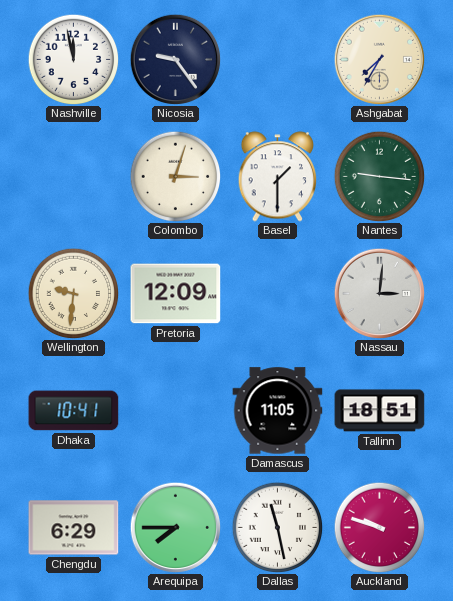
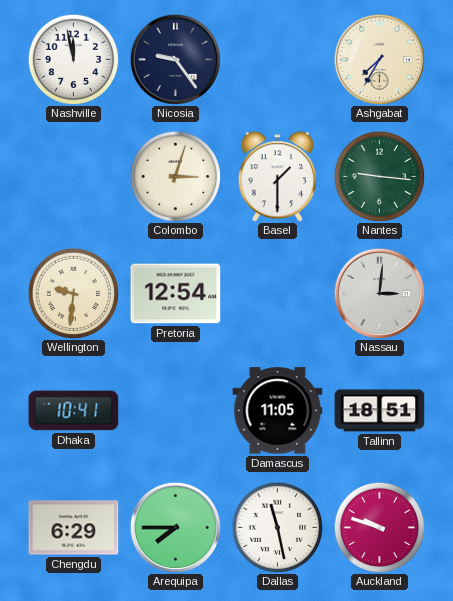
Pretoria: 12:09 -> 12:54 (176, 294)
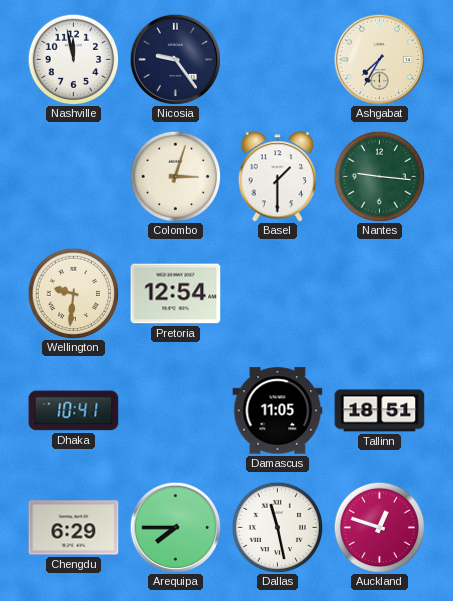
Nassau: 3:01 -> none (379, 293)
Auckland: 9:48 -> 12:48 (379, 527)
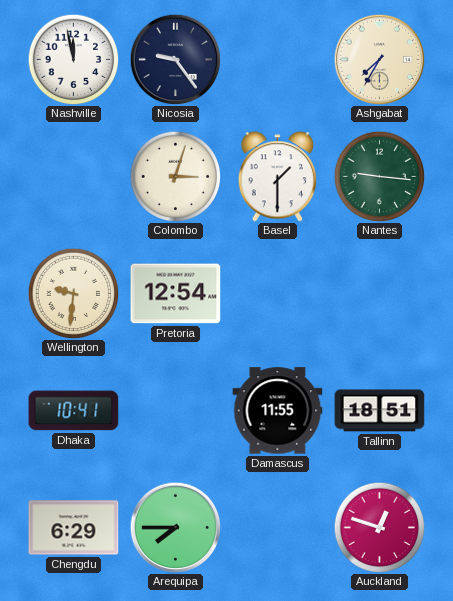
Damascus: 11:05 -> 11:55 (278, 411)
Dallas: 11:28 -> none (277, 527)
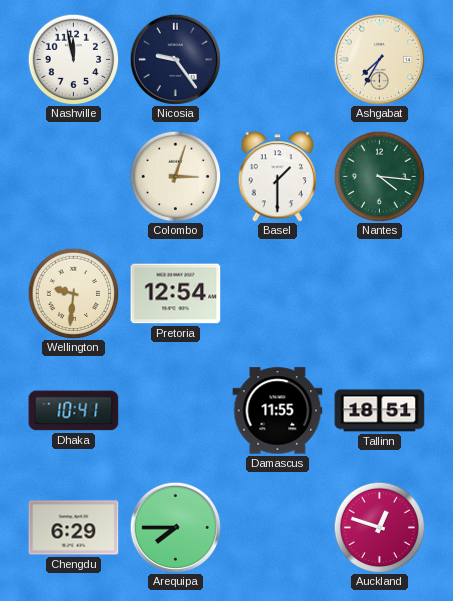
Nantes: 9:16 -> 4:16 (379, 176)
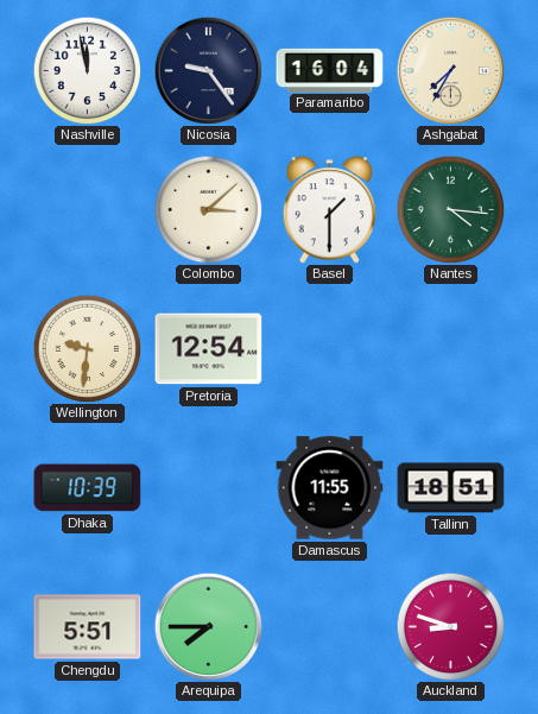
Paramaribo: none -> 16:04 (330, 70)
Colombo: 3:03 -> 3:08 (208, 209)
Dhaka: 10:41 -> 10:39 (88, 488)
Chengdu: 6:29 -> 5:51 (88, 627)
Auckland: 12:48 -> 8:48 (450, 626)
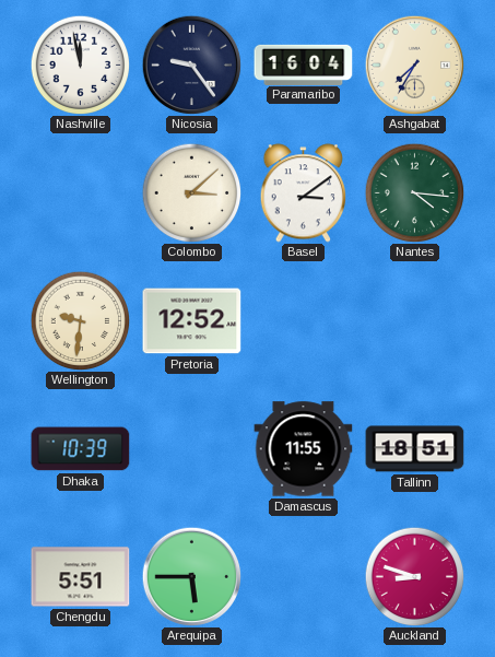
Basel: 1:30 -> 3:09 (304, 193)
Pretoria: 12:54 -> 12:52 (192, 321)
Arequipa: 7:45 -> 5:45 (191, 576)
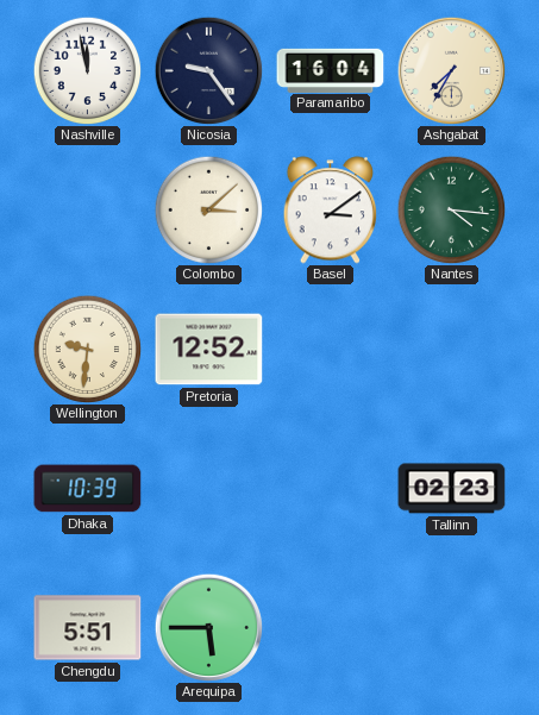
Damascus: 11:55 -> none (304, 449)
Tallinn: 18:51 -> 02:23 (452, 489)
Auckland: 8:48 -> none (414, 576)
